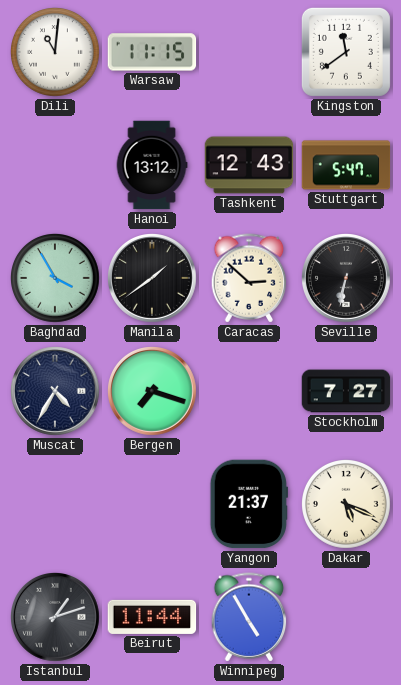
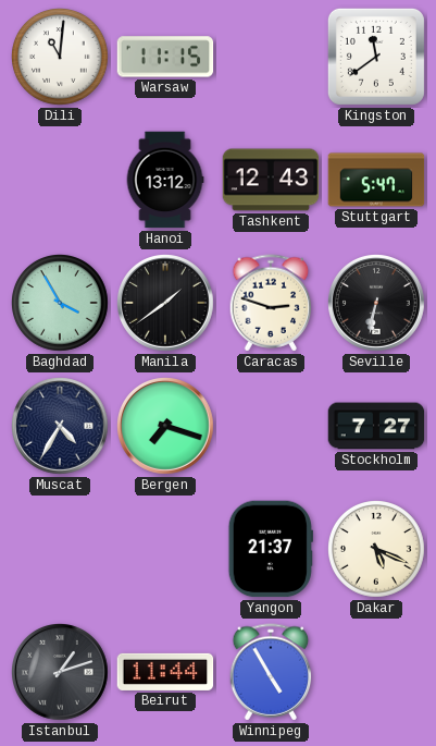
Caracas: 2:52 -> 2:48 (271, 303)
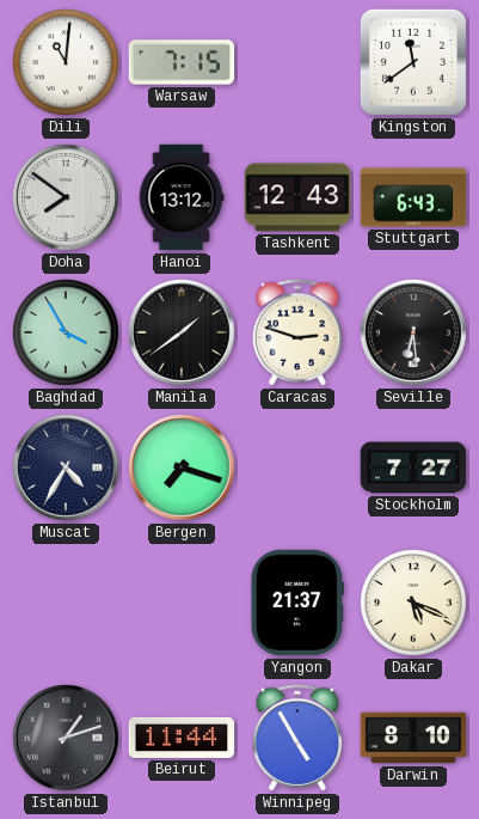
Warsaw: 11:15 -> 7:15 (182, 62)
Doha: none -> 7:51 (67, 198)
Stuttgart: 5:47 -> 6:43 (413, 197)
Seville: 6:32 -> 6:29 (414, 334)
Darwin: none -> 8:10 (413, 738)
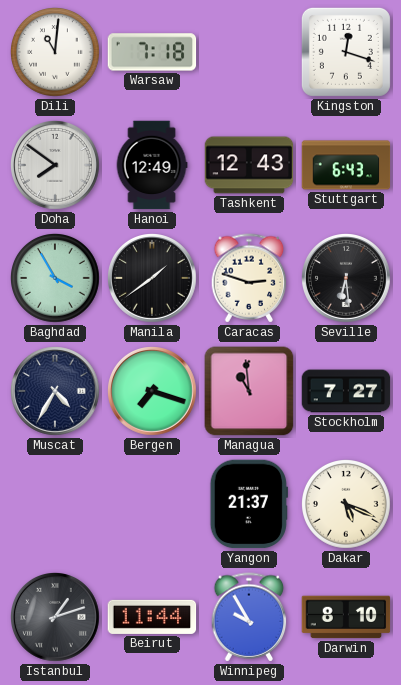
Warsaw: 7:15 -> 7:18 (152, 52)
Kingston: 11:39 -> 12:18 (346, 52)
Hanoi: 13:12 -> 12:49 (152, 165)
Managua: none -> 10:59 (249, 391)
Winnipeg: 4:55 -> 9:55 (249, 617)
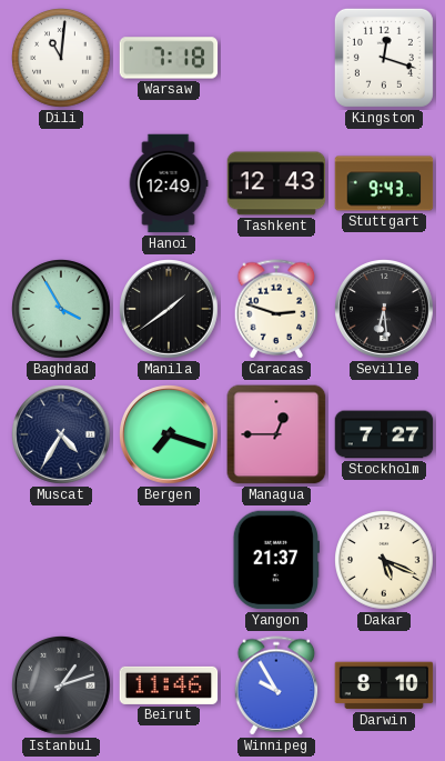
Doha: 7:51 -> none (56, 166)
Stuttgart: 6:43 -> 9:43 (384, 183)
Managua: 10:59 -> 12:45 (276, 434)
Beirut: 11:44 -> 11:46 (169, 685)
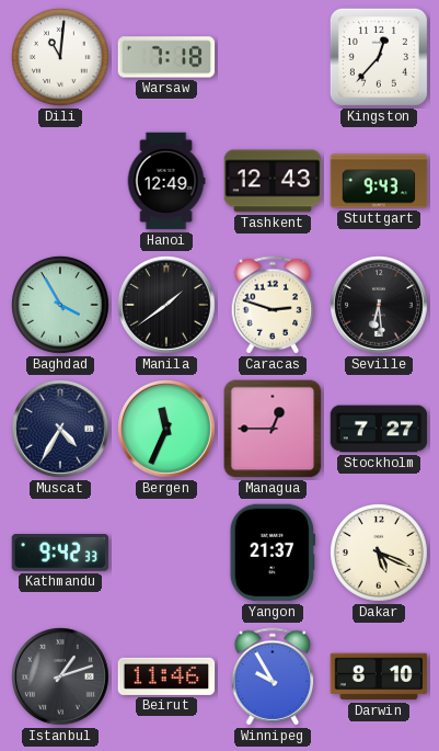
Kingston: 12:18 -> 12:37 (379, 57)
Bergen: 7:18 -> 11:34 (167, 430)
Kathmandu: none -> 9:42 (60, 554)
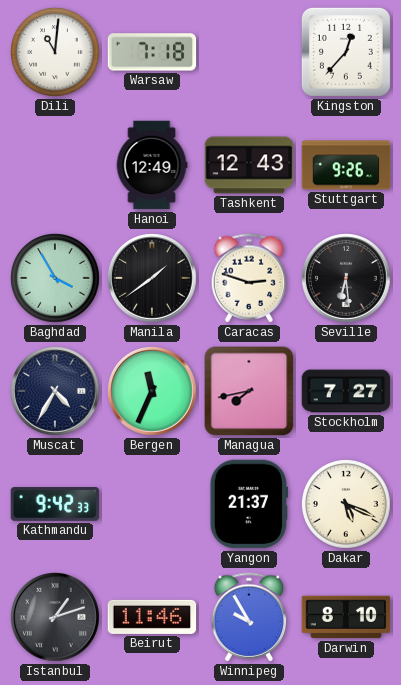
Stuttgart: 9:43 -> 9:26 (346, 165)
Managua: 12:45 -> 7:43 (249, 391)
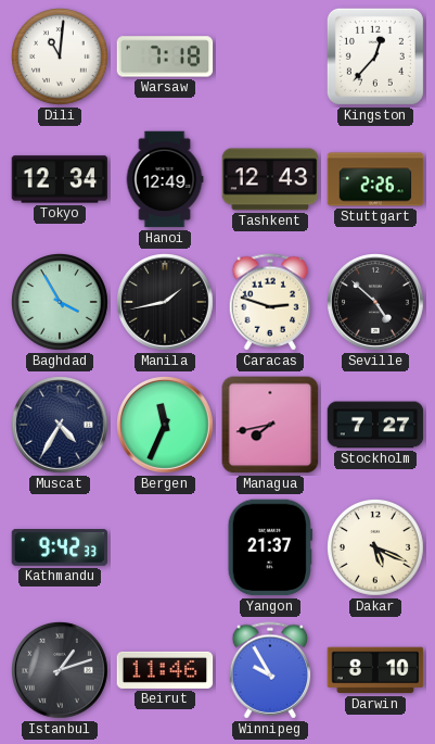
Tokyo: none -> 12:34 (60, 179)
Stuttgart: 9:26 -> 2:26 (375, 179)
Manila: 1:39 -> 1:43 (166, 303)
Seville: 6:29 -> 4:52 (376, 303)
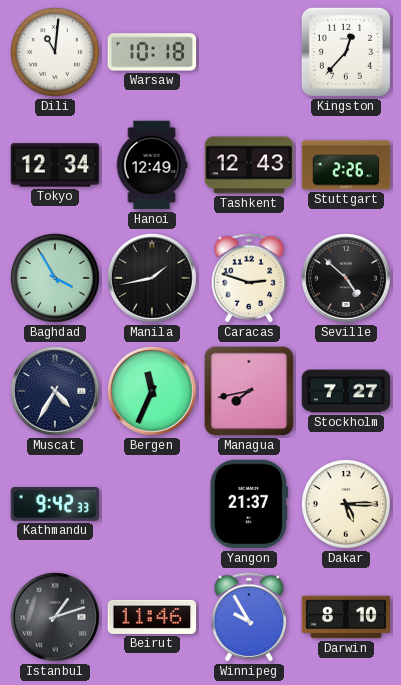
Warsaw: 7:18 -> 10:18 (152, 52)
Dakar: 5:19 -> 5:15 (347, 505)
